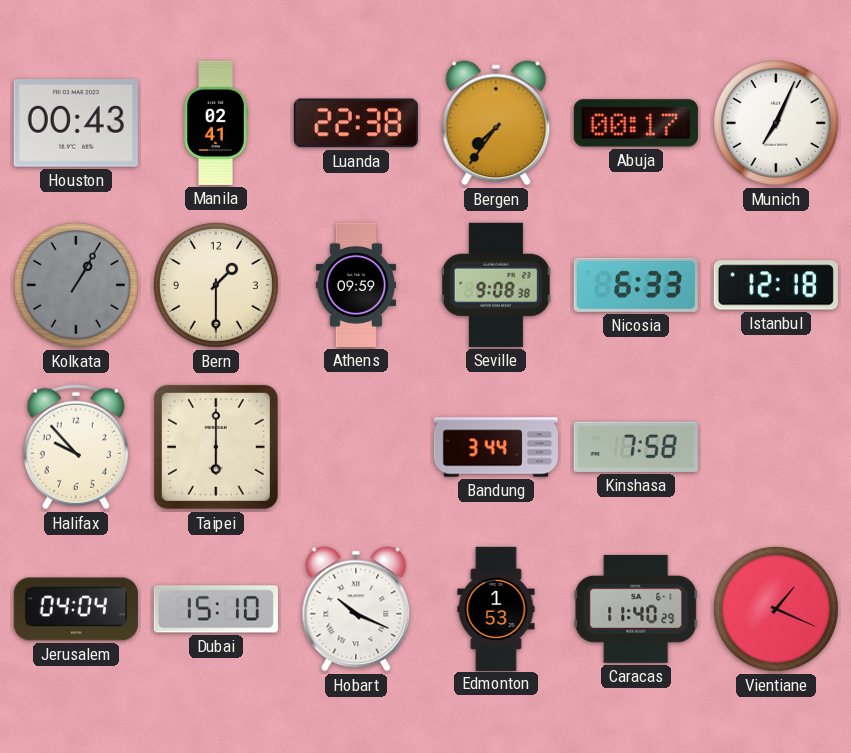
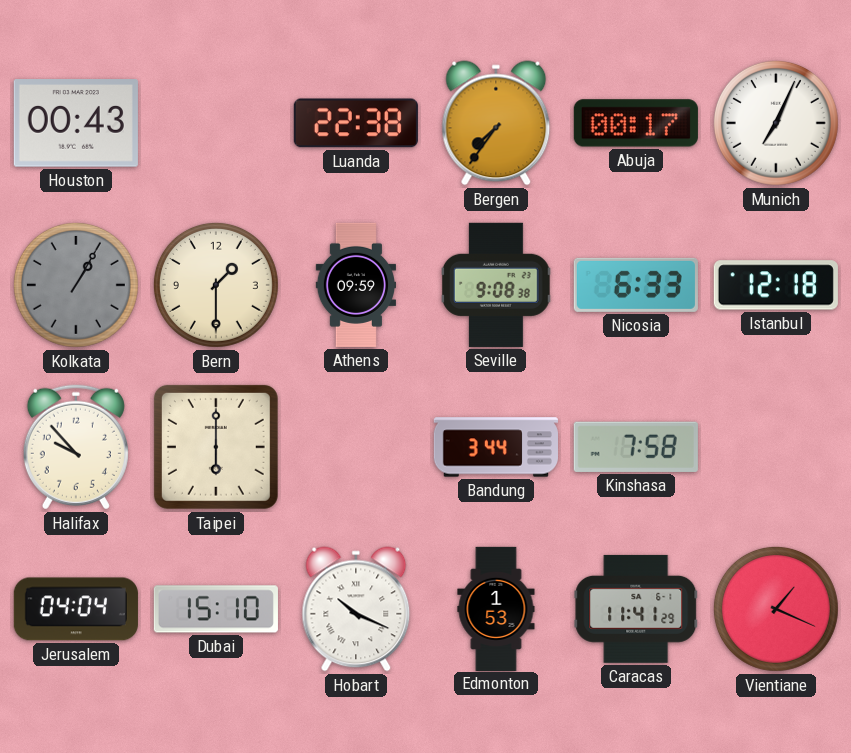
Manila: 02:41 -> none (216, 123)
Caracas: 11:40 -> 11:41 (636, 609)
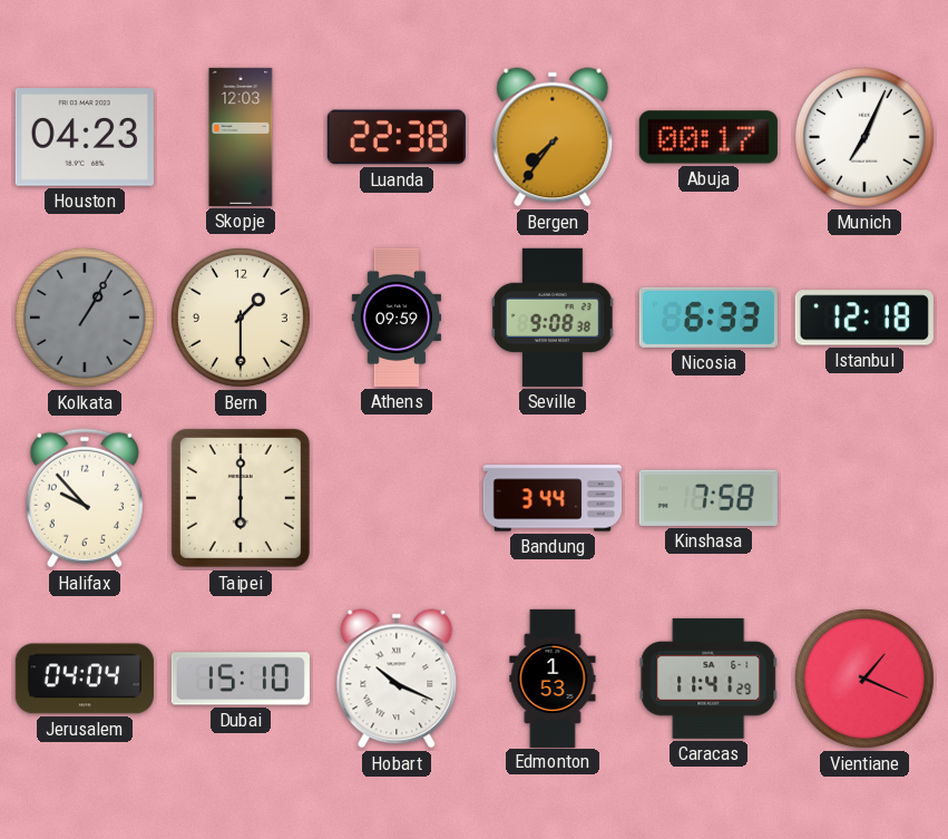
Houston: 00:43 -> 04:23 (85, 137)
Skopje: none -> 12:03 (241, 137)
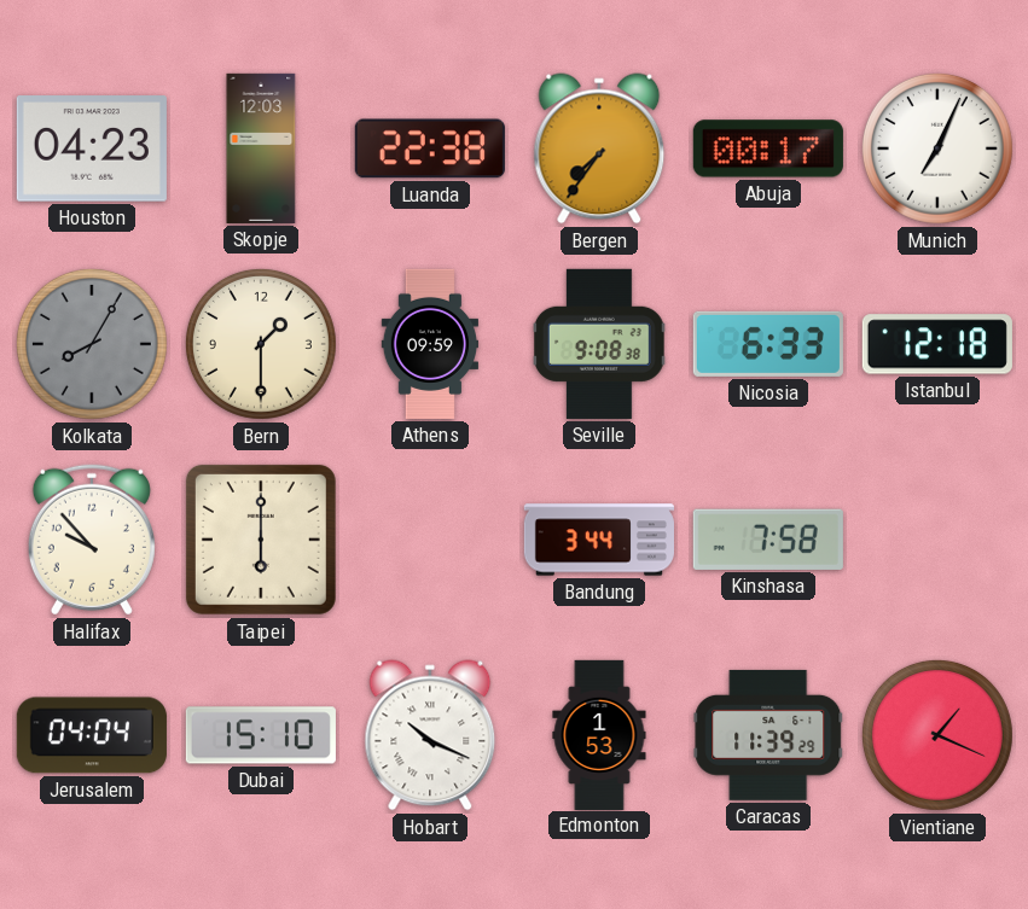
Kolkata: 1:05 -> 8:05 (92, 344)
Caracas: 11:41 -> 11:39 (768, 735)
